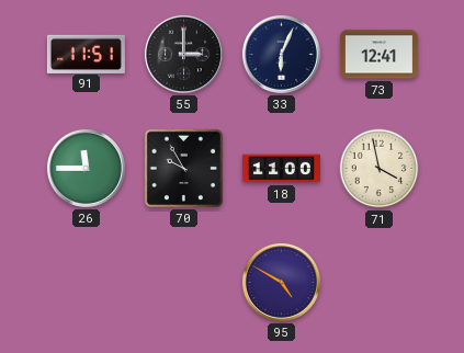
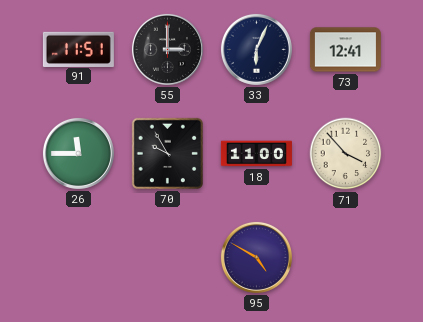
71: 3:58 -> 3:53 (346, 154)
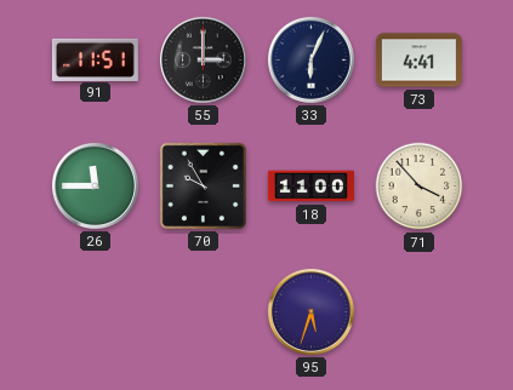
73: 12:41 -> 4:41 (418, 61)
95: 4:50 -> 5:33 (310, 311)
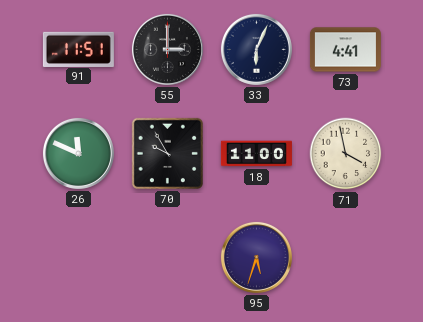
26: 11:45 -> 11:49 (78, 153)
71: 3:53 -> 3:58 (346, 154)
